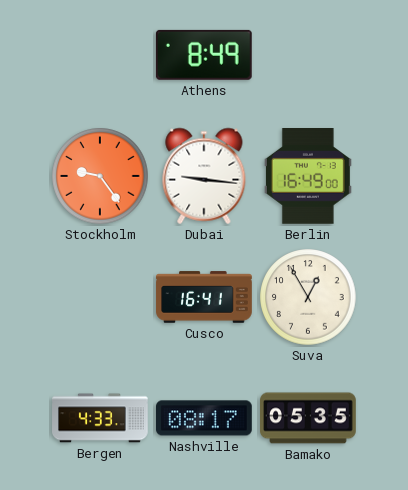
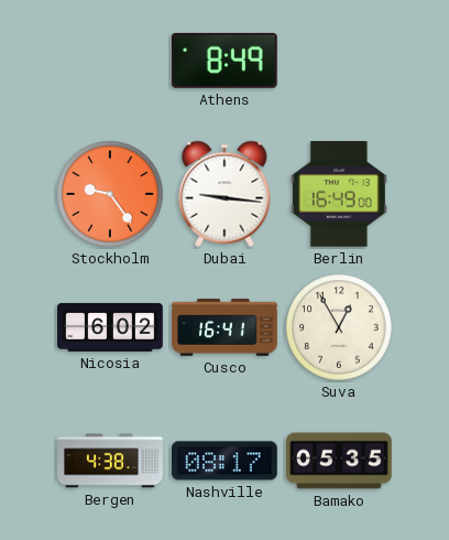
Nicosia: none -> 6:02 (110, 327)
Bergen: 4:33 -> 4:38 (110, 461)
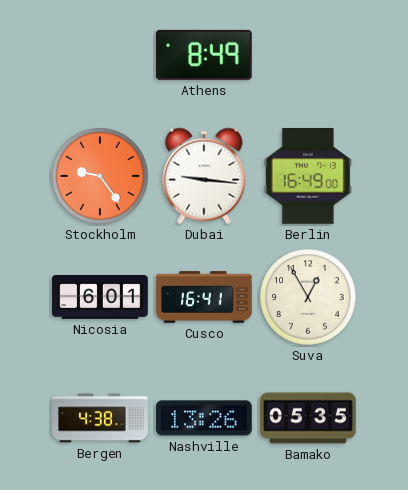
Nicosia: 6:02 -> 6:01 (100, 297)
Nashville: 08:17 -> 13:26 (205, 418)
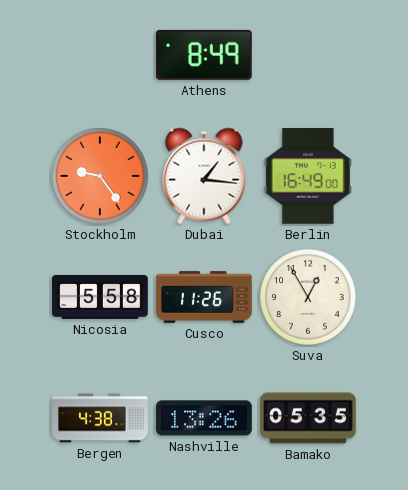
Dubai: 9:16 -> 1:16 (204, 176)
Nicosia: 6:01 -> 5:58 (100, 297)
Cusco: 16:41 -> 11:26 (204, 297)
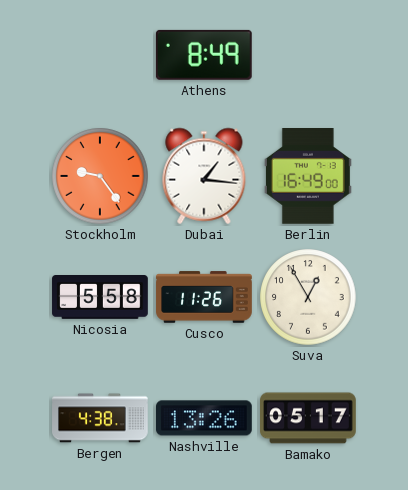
Bamako: 05:35 -> 05:17 (308, 418)
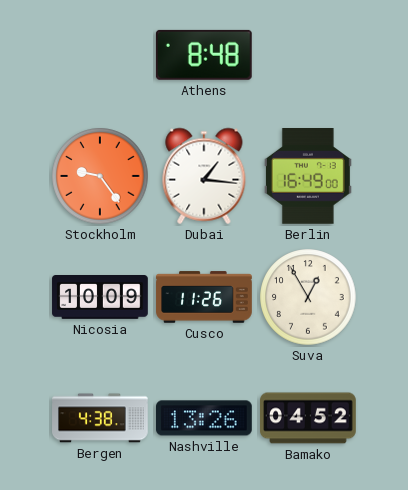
Athens: 8:49 -> 8:48 (204, 55)
Nicosia: 5:58 -> 10:09 (100, 297)
Bamako: 05:17 -> 04:52 (308, 418)
